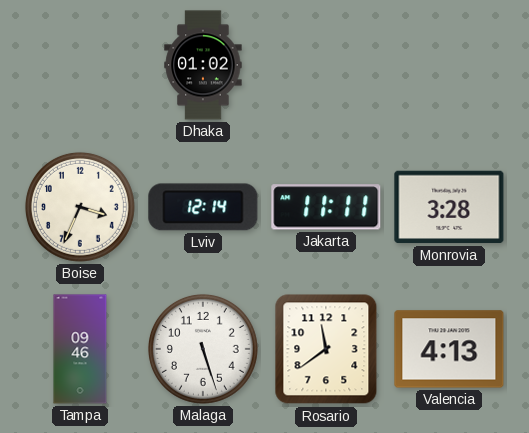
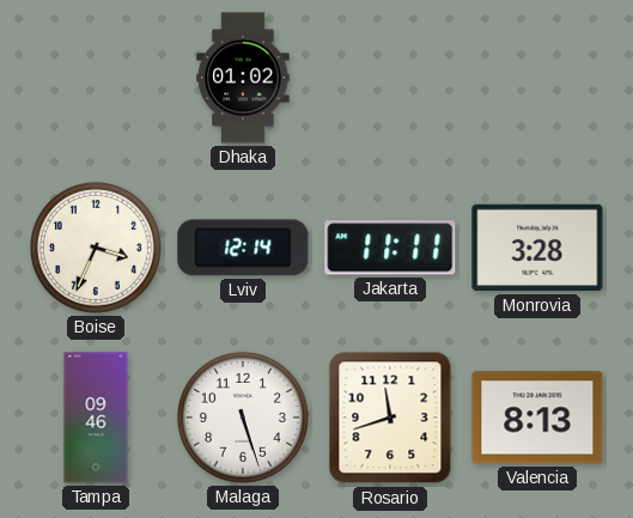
Rosario: 11:39 -> 11:42 (390, 418)
Valencia: 4:13 -> 8:13 (537, 418)
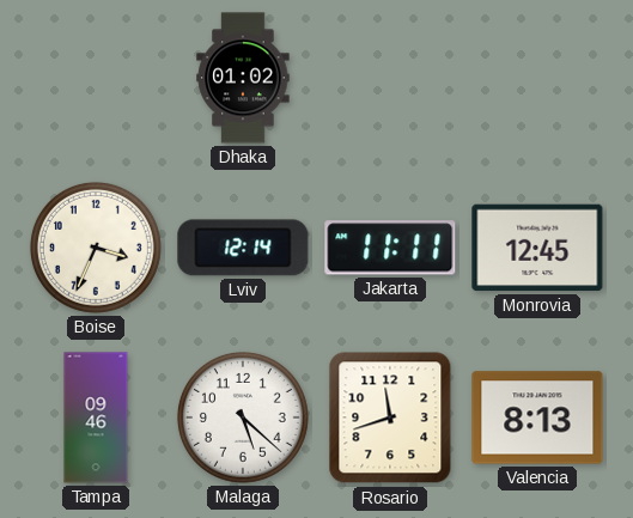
Monrovia: 3:28 -> 12:45 (537, 248)
Malaga: 5:27 -> 5:22 (243, 418)
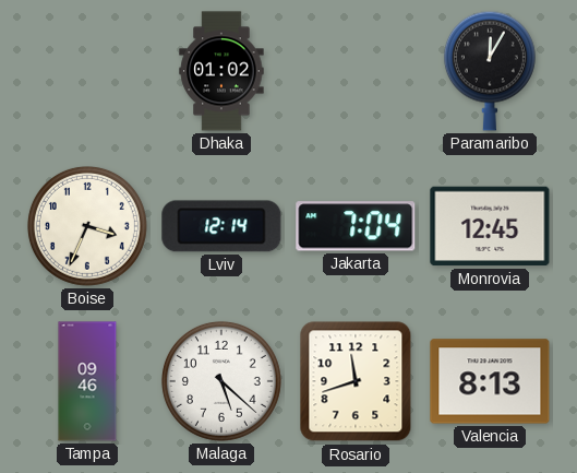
Paramaribo: none -> 12:05 (490, 71)
Jakarta: 11:11 -> 7:04 (356, 226)
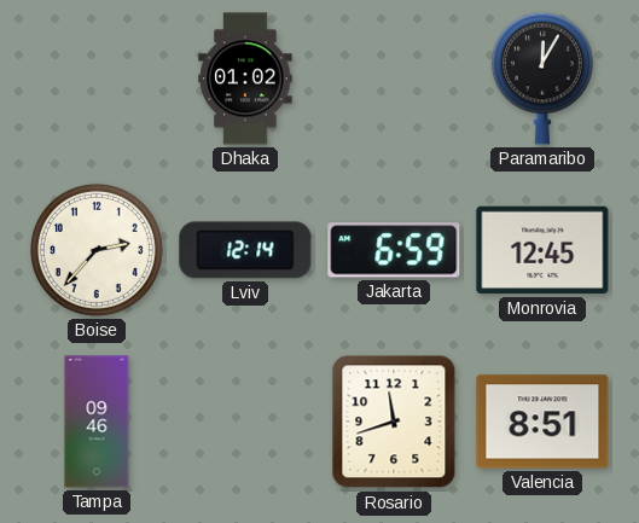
Boise: 3:34 -> 2:37 (97, 250)
Jakarta: 7:04 -> 6:59 (394, 250)
Malaga: 5:22 -> none (221, 381)
Valencia: 8:13 -> 8:51 (542, 422)
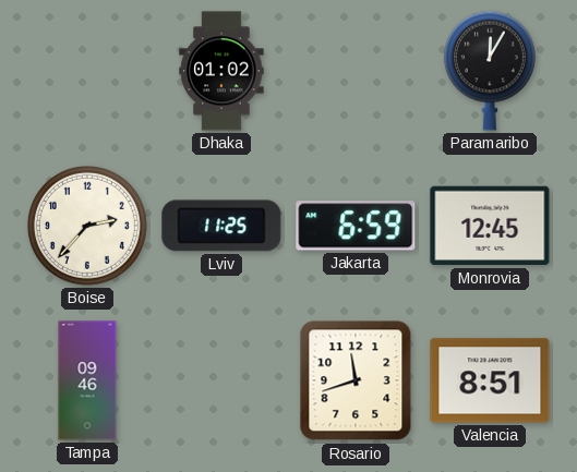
Lviv: 12:14 -> 11:25 (221, 226)
